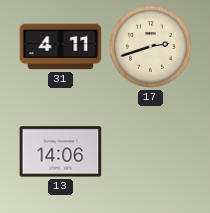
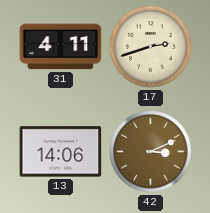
42: none -> 3:11 (151, 152)
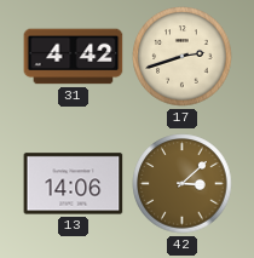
31: 4:11 -> 4:42 (74, 57)
42: 3:11 -> 3:08 (183, 184)
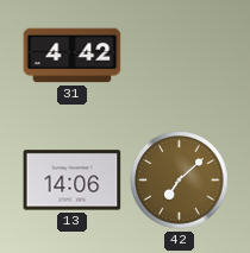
17: 2:42 -> none (183, 57)
42: 3:08 -> 7:08 (180, 181)
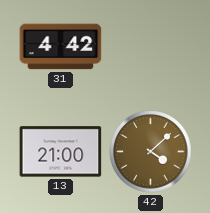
13: 14:06 -> 21:00 (61, 152)
42: 7:08 -> 4:08 (151, 152)
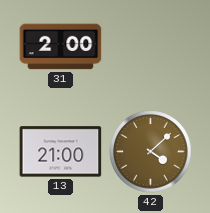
31: 4:42 -> 2:00 (61, 47)
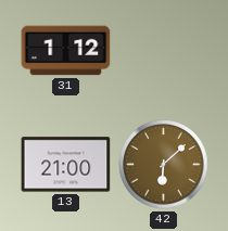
31: 2:00 -> 1:12 (66, 51)
42: 4:08 -> 6:08 (164, 165)
